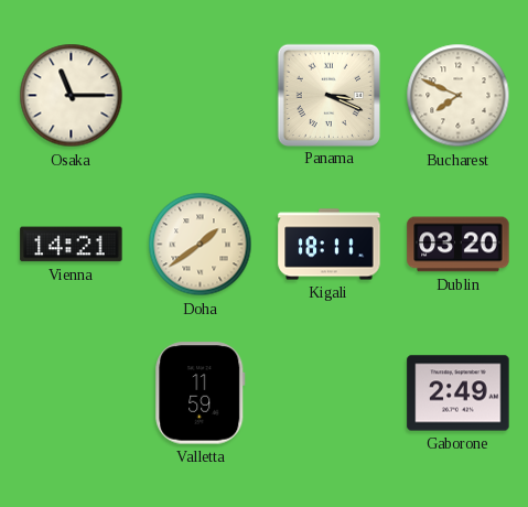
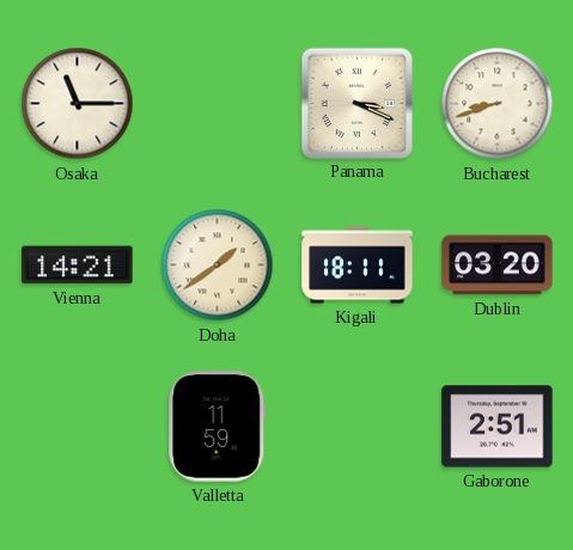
Bucharest: 7:49 -> 8:42 (498, 104)
Gaborone: 2:49 -> 2:51 (498, 427)
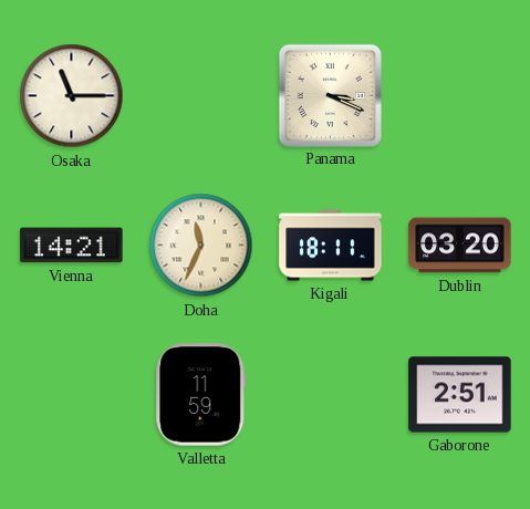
Bucharest: 8:42 -> none (498, 104)
Doha: 1:39 -> 11:34 (201, 246)
